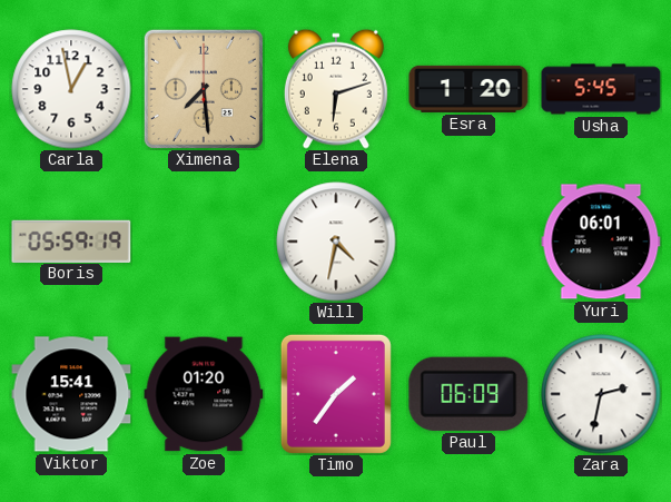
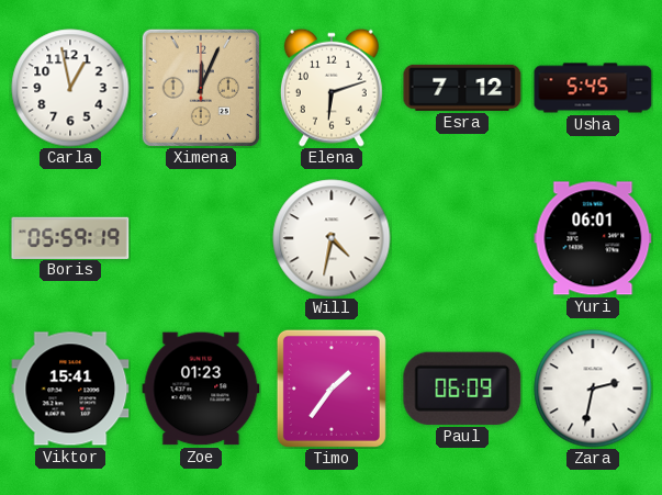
Ximena: 7:29 -> 12:04 (201, 88)
Esra: 1:20 -> 7:12 (462, 88)
Zoe: 01:20 -> 01:23 (201, 389)
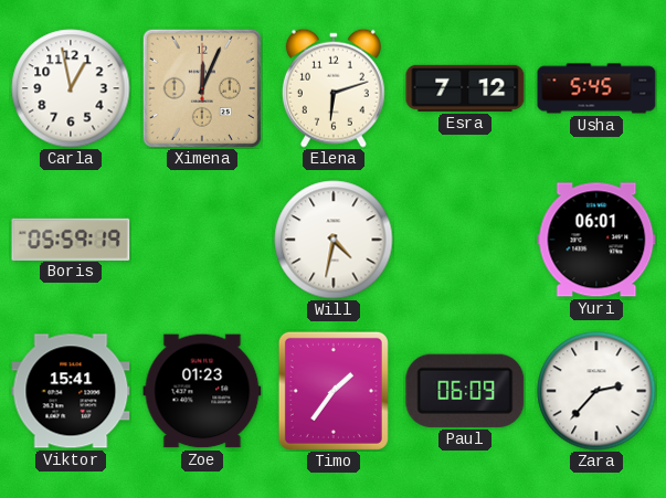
Zara: 2:32 -> 2:37 (596, 391)
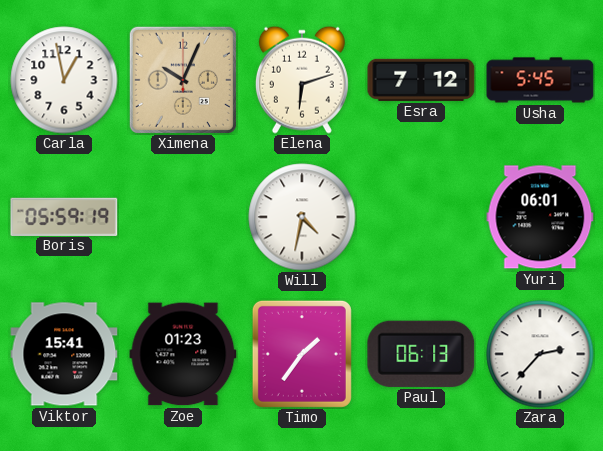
Ximena: 12:04 -> 10:04 (183, 80)
Paul: 06:09 -> 06:13 (421, 354)
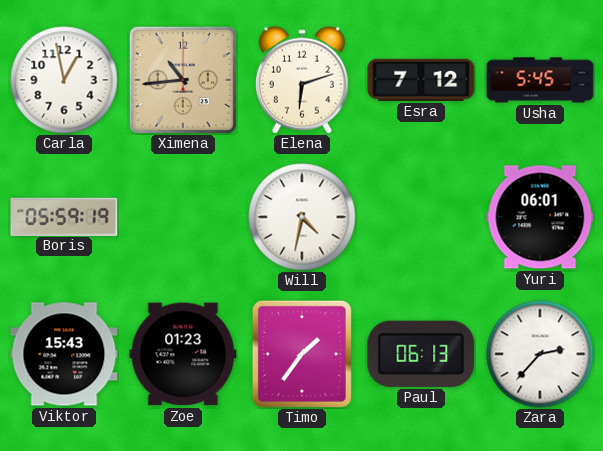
Ximena: 10:04 -> 10:44 (183, 80)
Viktor: 15:41 -> 15:43 (64, 354)
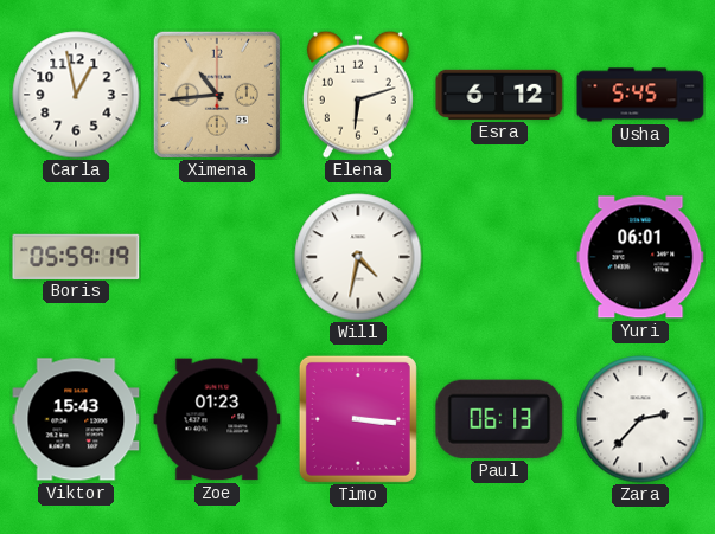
Esra: 7:12 -> 6:12 (499, 95)
Timo: 1:36 -> 3:16 (358, 419)
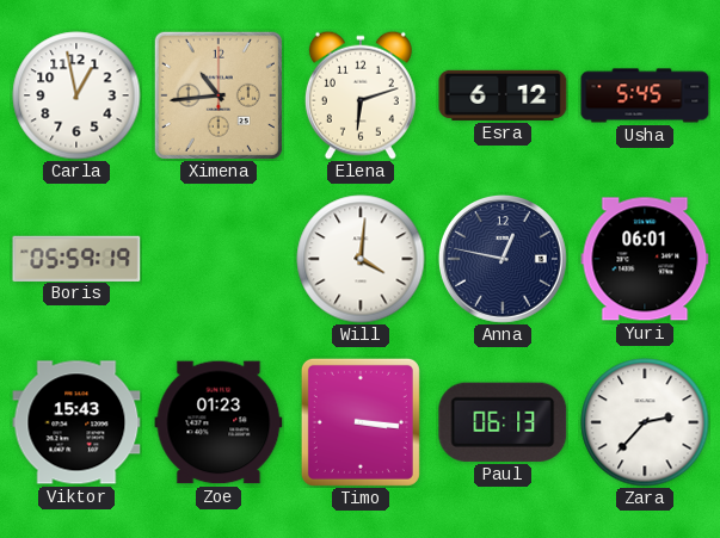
Will: 4:32 -> 4:01 (361, 259)
Anna: none -> 12:47 (503, 259)
